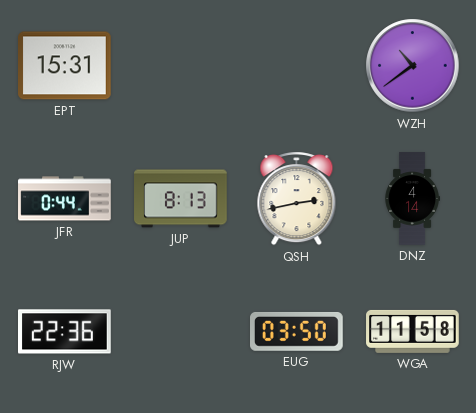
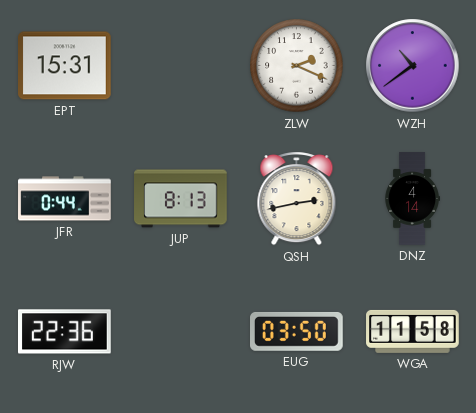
ZLW: none -> 2:19 (297, 66)
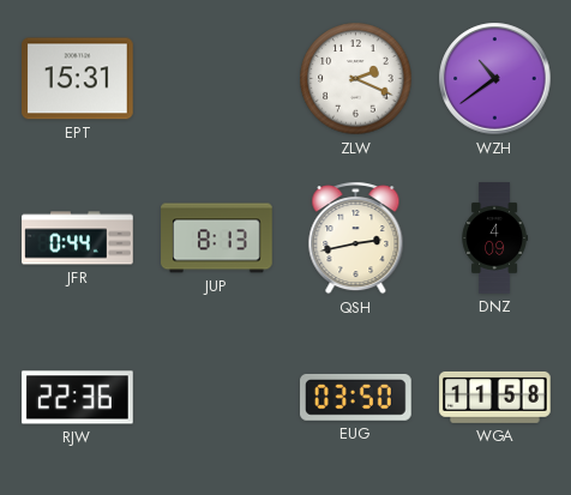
DNZ: 4:14 -> 4:09 (494, 239)
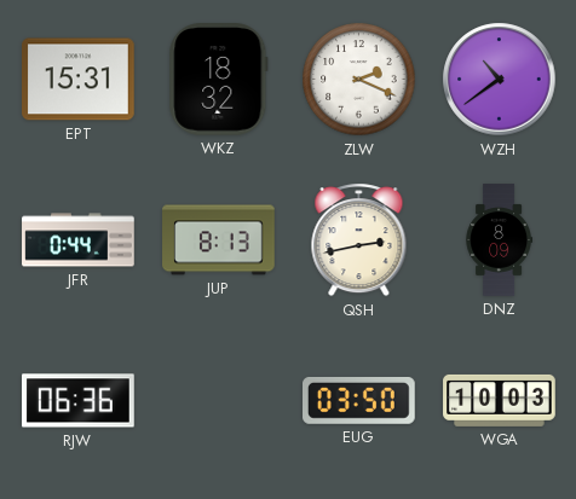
WKZ: none -> 18:32 (219, 80)
DNZ: 4:09 -> 8:09 (499, 240)
RJW: 22:36 -> 06:36 (79, 401)
WGA: 11:58 -> 10:03 (500, 400)
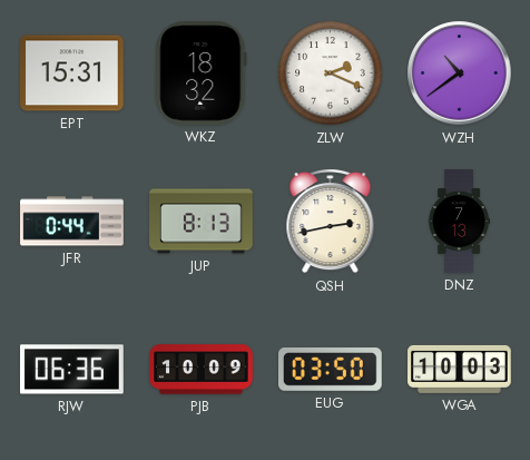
DNZ: 8:09 -> 7:13 (459, 222)
PJB: none -> 10:09 (202, 370)
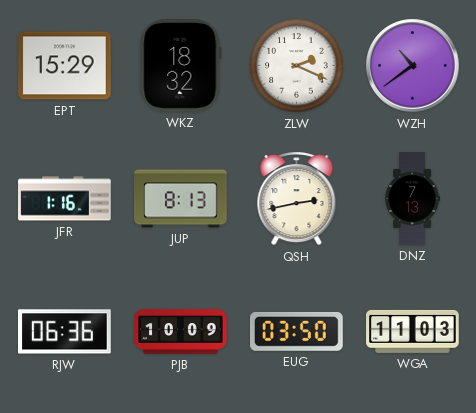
EPT: 15:31 -> 15:29 (65, 66)
JFR: 0:44 -> 1:16 (65, 199)
WGA: 10:03 -> 11:03 (413, 331)
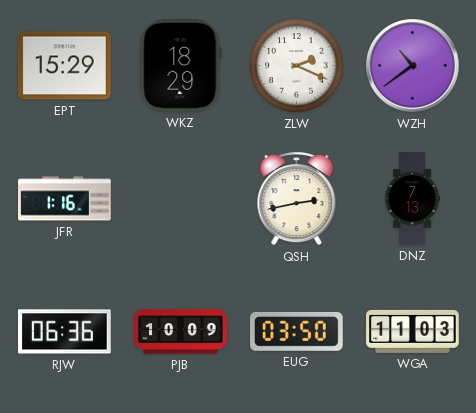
WKZ: 18:32 -> 18:29 (181, 66)
JUP: 8:13 -> none (181, 199)
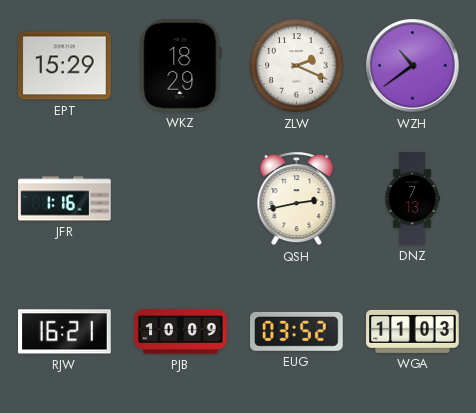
RJW: 06:36 -> 16:21 (65, 332)
EUG: 03:50 -> 03:52 (297, 331)
